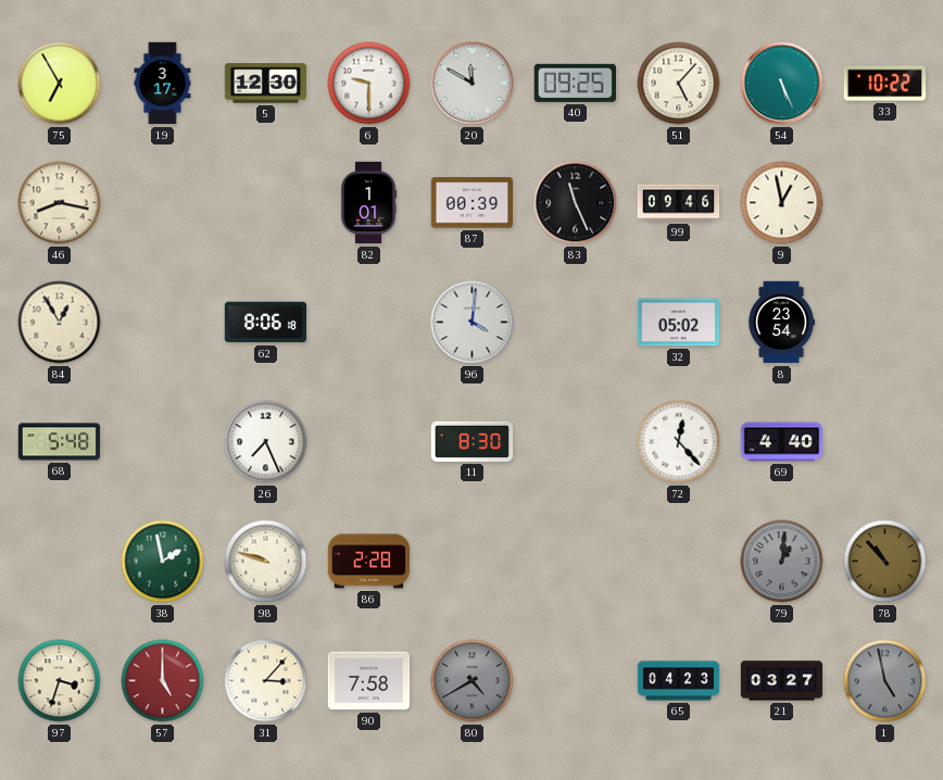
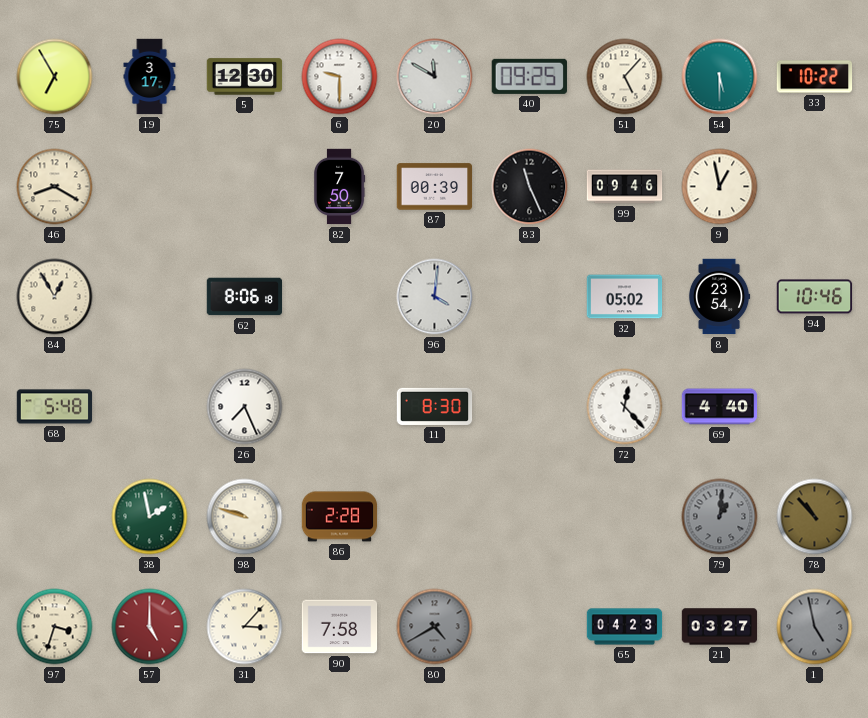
54: 5:26 -> 5:30 (720, 77)
46: 8:17 -> 8:20 (55, 187)
82: 1:01 -> 7:50 (339, 187)
94: none -> 10:46 (815, 297)
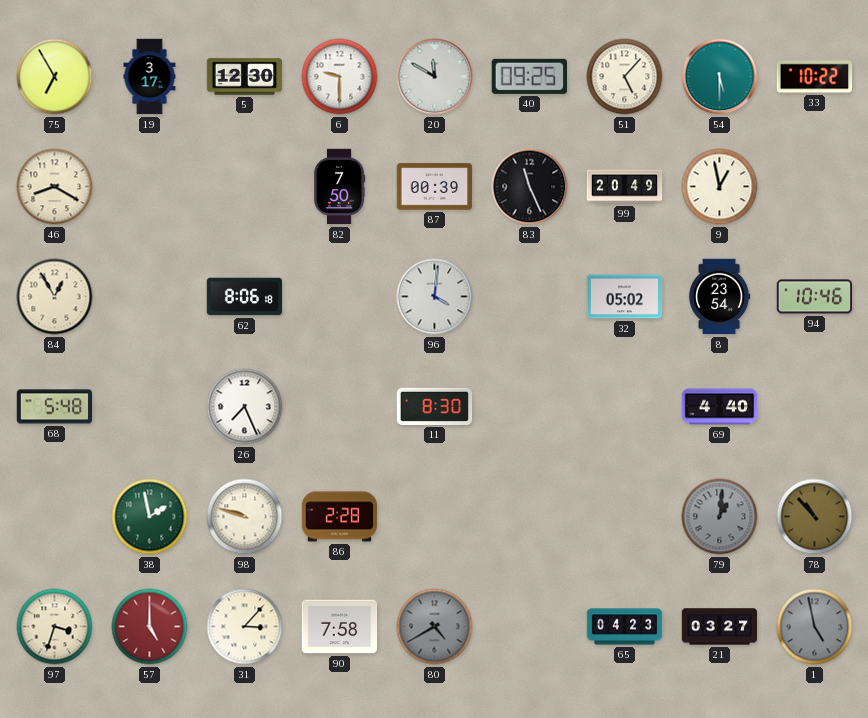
99: 09:46 -> 20:49 (625, 187)
72: 12:23 -> none (625, 407)
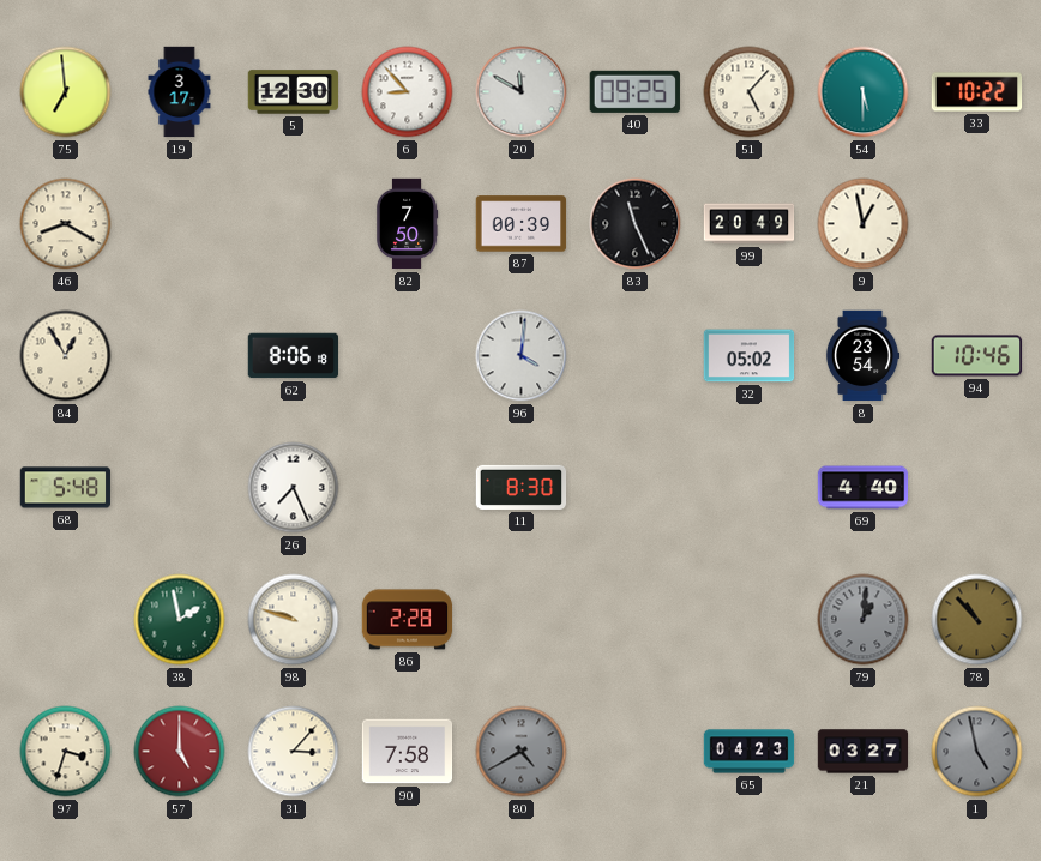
75: 6:55 -> 6:59 (66, 92)
6: 9:30 -> 8:53 (408, 92)
